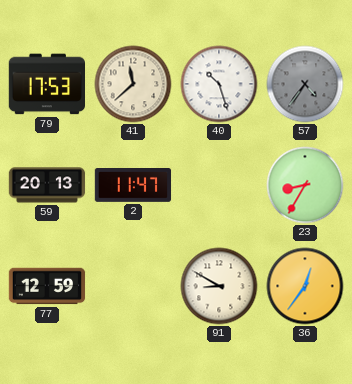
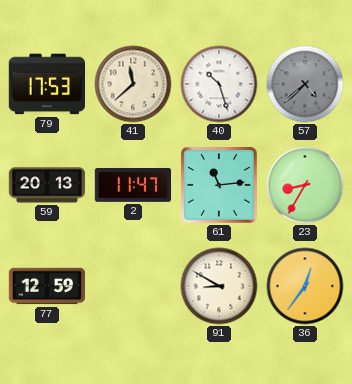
57: 4:36 -> 4:38 (305, 84)
61: none -> 11:14 (219, 185)
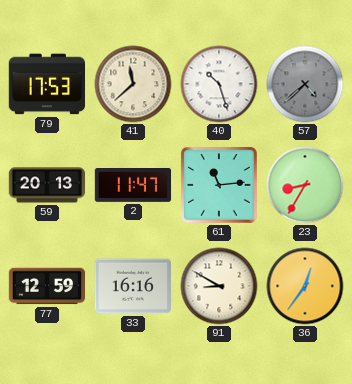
33: none -> 16:16 (132, 286)
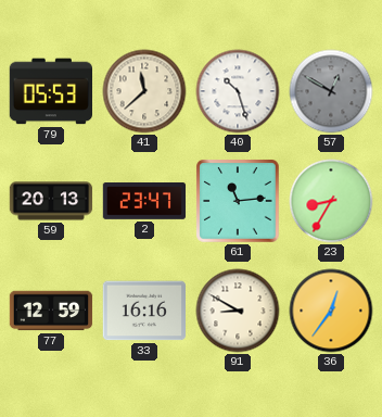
79: 17:53 -> 05:53 (50, 91)
57: 4:38 -> 12:50 (331, 91)
2: 11:47 -> 23:47 (144, 202)
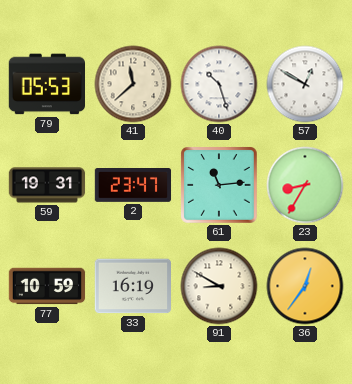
57 dial: grey -> white (305, 84)
59: 20:13 -> 19:31 (47, 185)
77: 12:59 -> 10:59 (47, 286)
33: 16:16 -> 16:19 (132, 286)
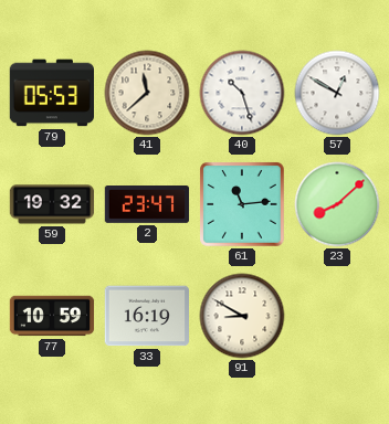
59: 19:31 -> 19:32 (52, 204)
23: 8:35 -> 8:08 (337, 204)
36: 12:36 -> none (305, 286)
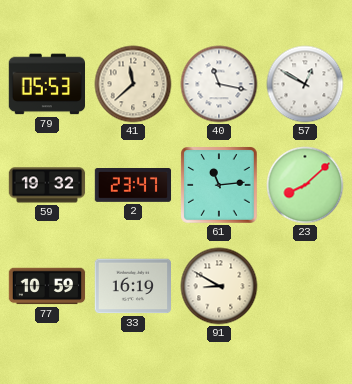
40: 10:27 -> 11:17 (219, 84)
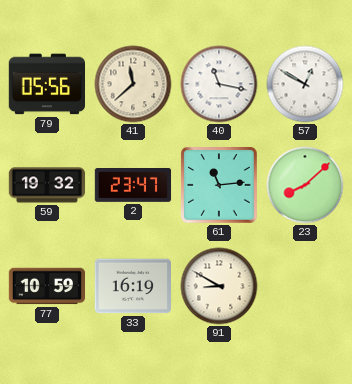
79: 05:53 -> 05:56 (46, 84)
